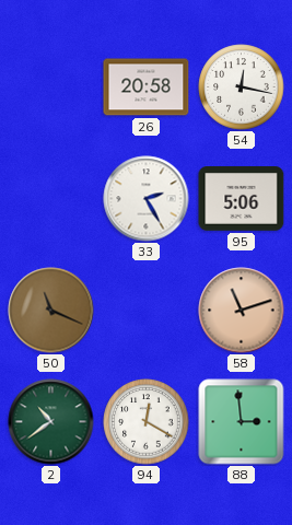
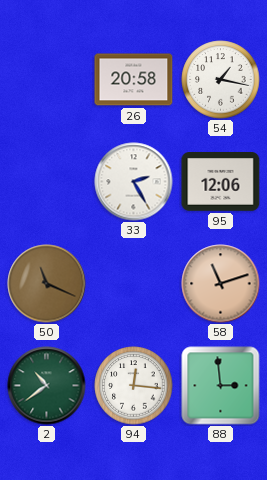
54: 12:17 -> 1:17 (221, 80)
95: 5:06 -> 12:06 (221, 182)
94: 12:20 -> 12:16 (134, 386)
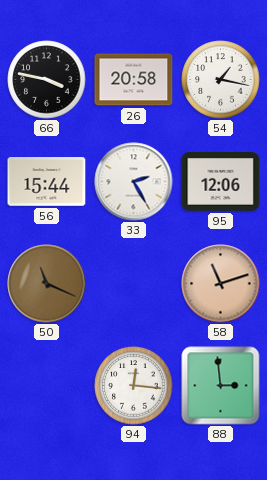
66: none -> 3:47 (47, 80)
56: none -> 15:44 (47, 182)
2: 10:39 -> none (47, 386)
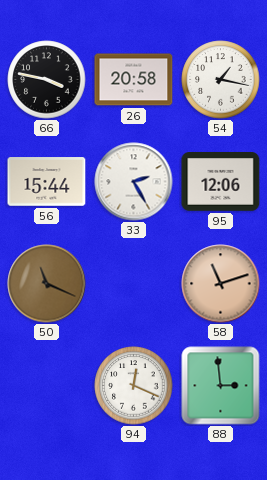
94: 12:16 -> 12:19 (134, 386)
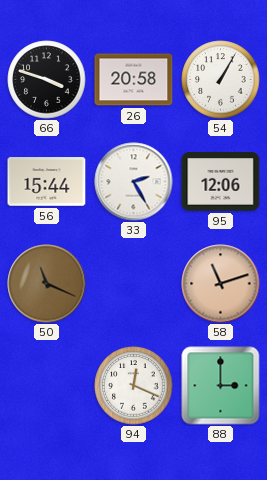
66: 3:47 -> 3:48 (47, 80)
54: 1:17 -> 1:05 (221, 80)
88: 2:59 -> 3:00 (221, 386)
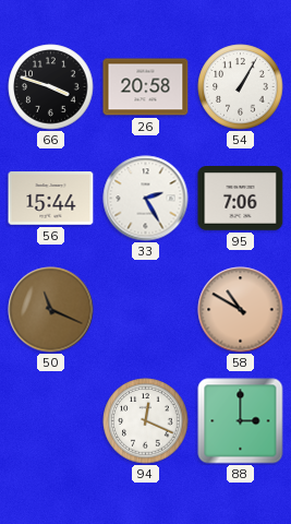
95: 12:06 -> 7:06 (241, 199)
58: 11:12 -> 10:50 (241, 310)
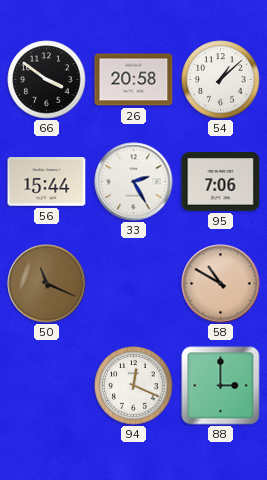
66: 3:48 -> 3:51 (47, 80)
54: 1:05 -> 1:08 (221, 80)
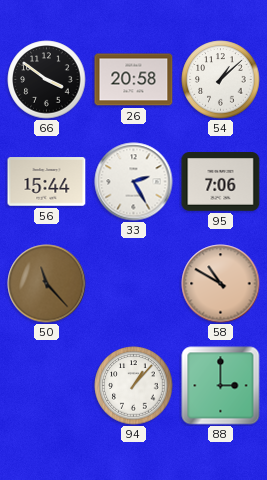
50: 11:19 -> 11:23 (47, 284)
94: 12:19 -> 1:07 (134, 386)
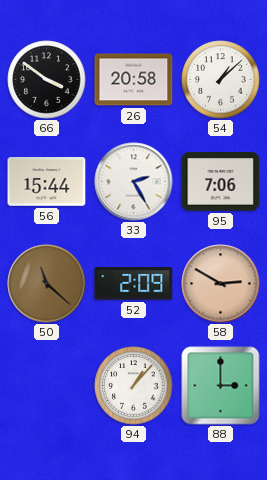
50: 11:23 -> 11:22 (47, 284)
52: none -> 2:09 (134, 284)
58: 10:50 -> 2:50 (221, 284)
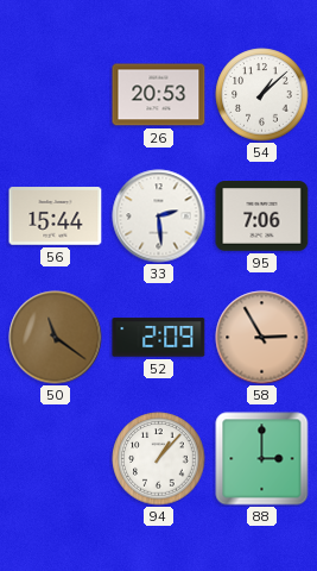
66: 3:51 -> none (47, 80)
26: 20:58 -> 20:53 (159, 95)
33: 2:25 -> 2:29 (159, 217)
50: 11:22 -> 11:21 (56, 338)
58: 2:50 -> 2:55 (262, 338)
